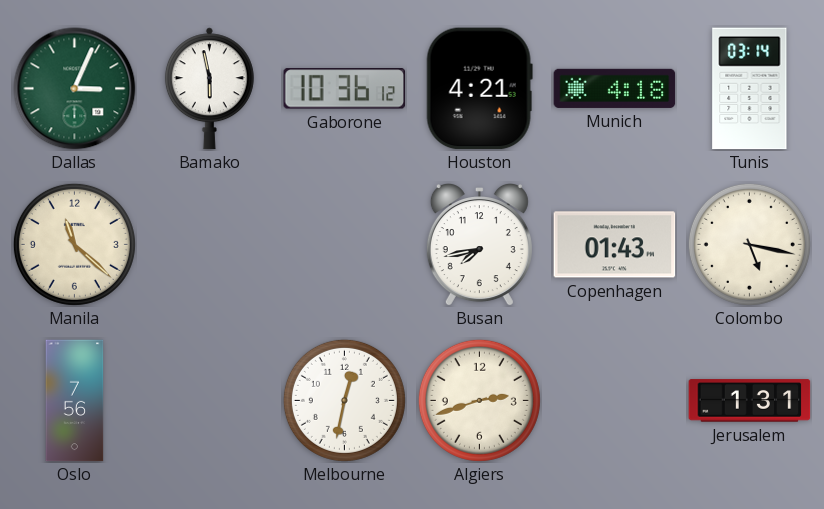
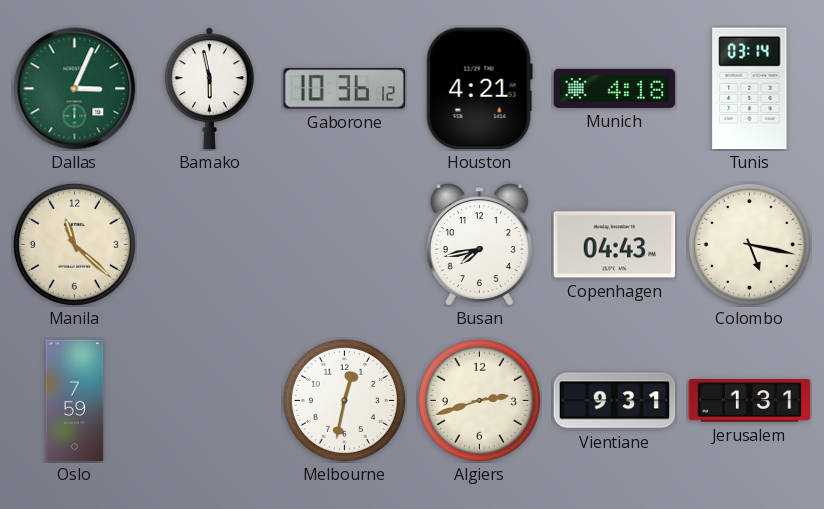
Copenhagen: 01:43 -> 04:43 (615, 245)
Oslo: 7:56 -> 7:59 (75, 401)
Vientiane: none -> 9:31 (615, 401)
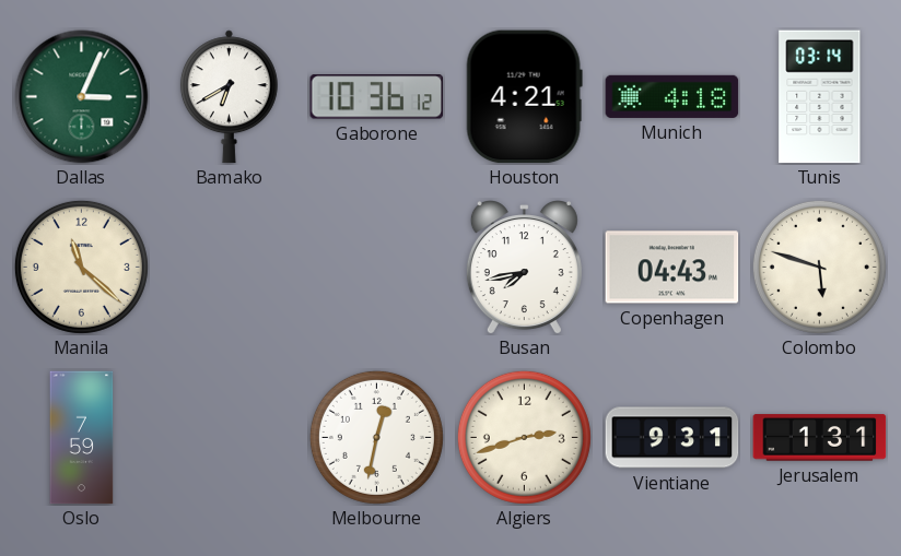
Bamako: 5:58 -> 6:40 (229, 97)
Colombo: 5:17 -> 5:48 (819, 267)
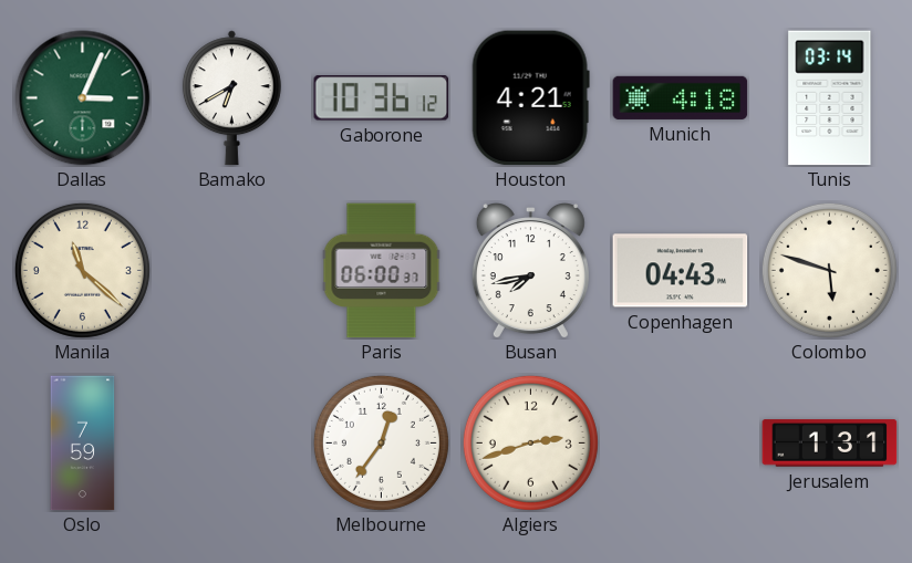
Paris: none -> 06:00 (382, 271)
Melbourne: 12:32 -> 12:36 (381, 442)
Vientiane: 9:31 -> none (672, 438)
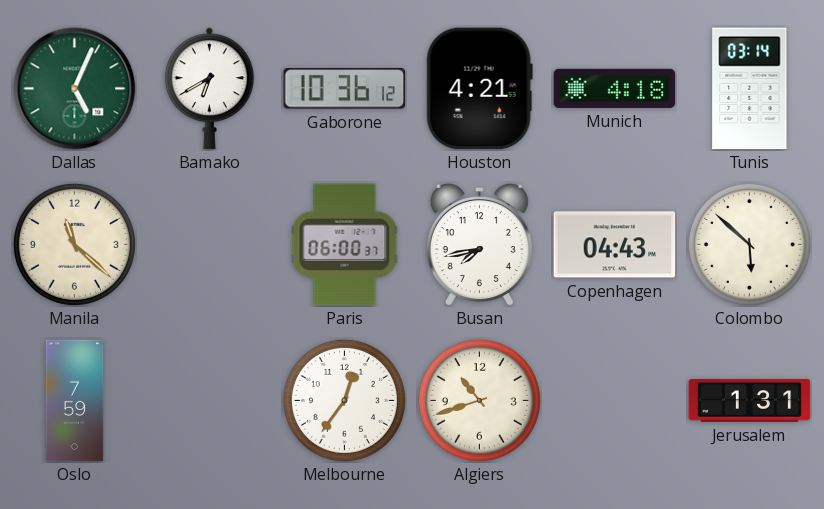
Dallas: 3:04 -> 5:04 (75, 89)
Colombo: 5:48 -> 5:52 (749, 244)
Algiers: 2:42 -> 10:42 (479, 400)
